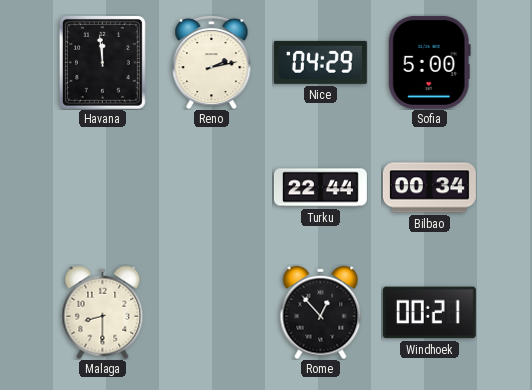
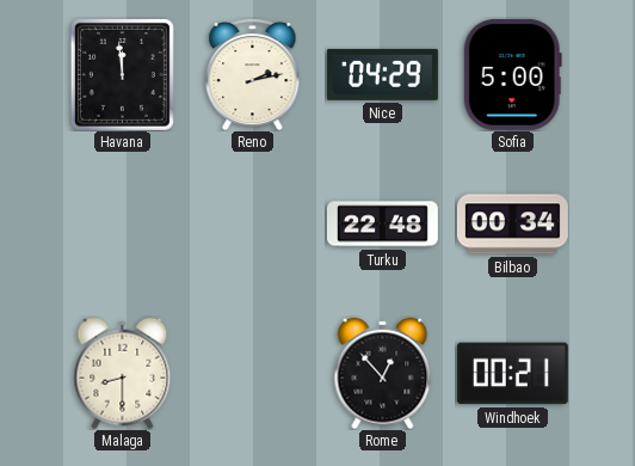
Turku: 22:44 -> 22:48 (382, 225)
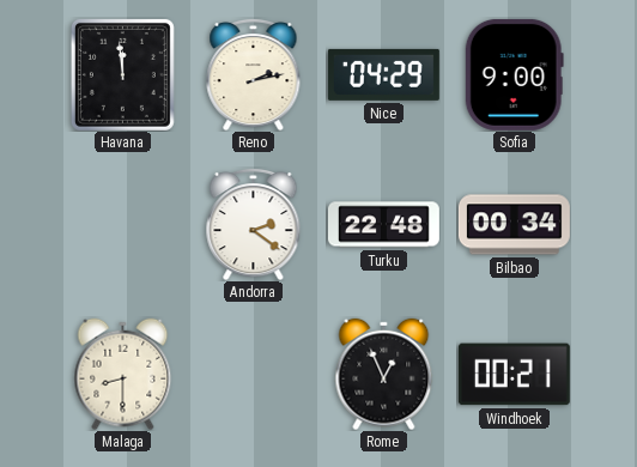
Sofia: 5:00 -> 9:00 (514, 74)
Andorra: none -> 2:21 (254, 224)
Rome: 12:53 -> 12:56 (384, 374)
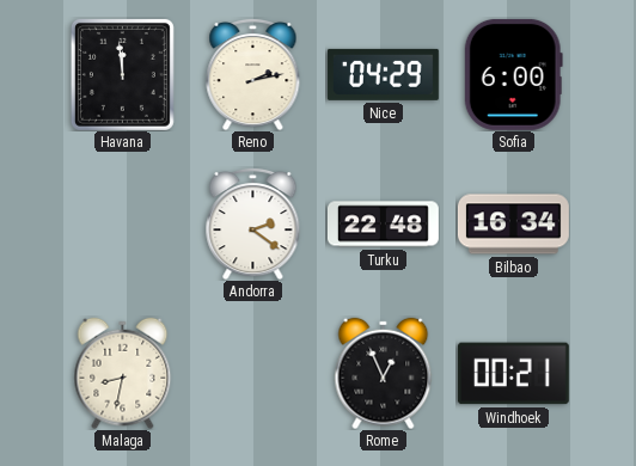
Sofia: 9:00 -> 6:00 (513, 74)
Bilbao: 00:34 -> 16:34 (513, 225)
Malaga: 8:30 -> 8:32 (123, 373)
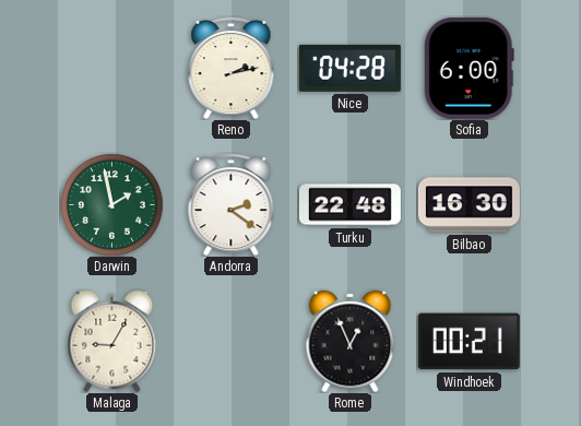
Havana: 11:59 -> none (122, 74)
Nice: 04:29 -> 04:28 (349, 68)
Darwin: none -> 1:58 (111, 204)
Bilbao: 16:34 -> 16:30 (469, 205)
Malaga: 8:32 -> 9:05 (112, 341)
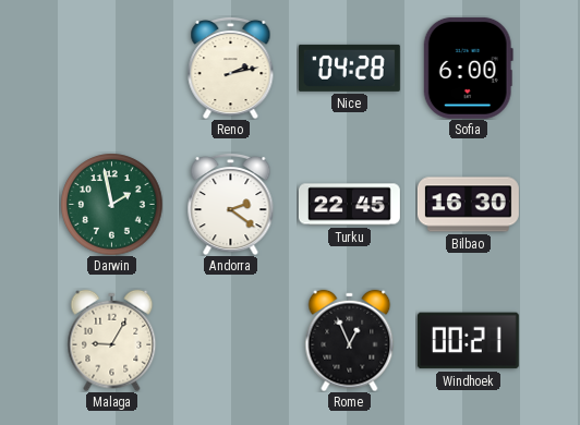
Turku: 22:48 -> 22:45 (349, 205)
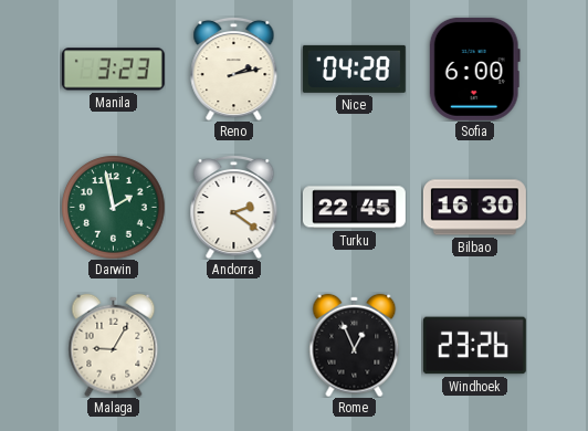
Manila: none -> 3:23 (113, 70)
Windhoek: 00:21 -> 23:26 (474, 346)
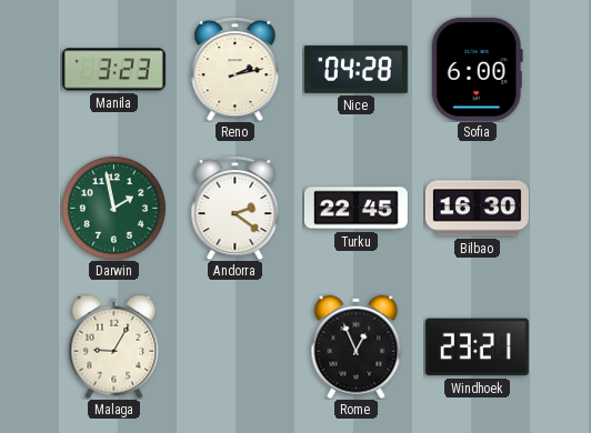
Windhoek: 23:26 -> 23:21 (477, 348)
